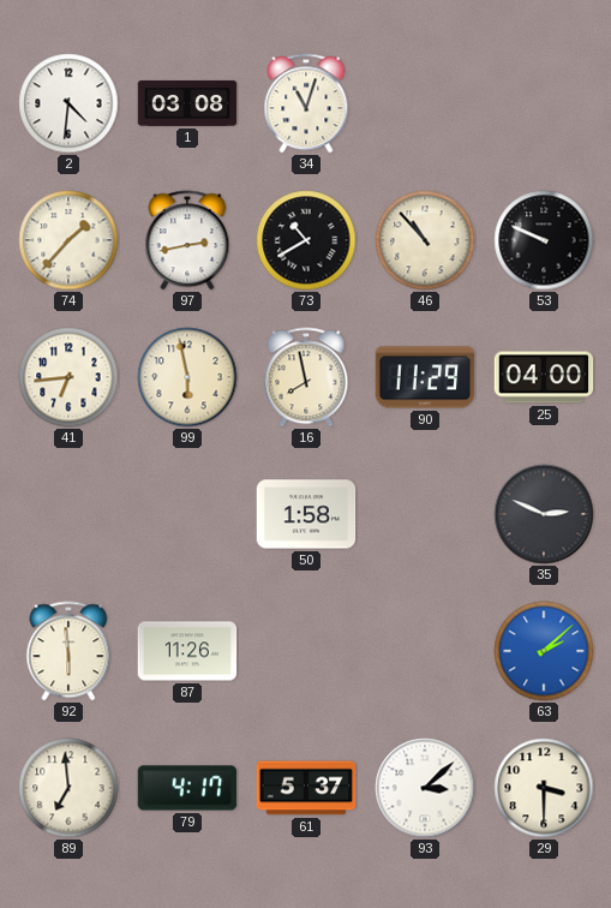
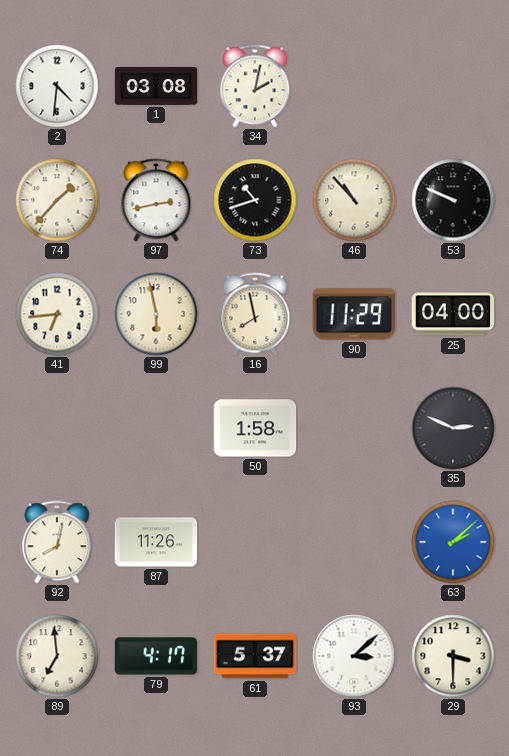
34: 11:03 -> 2:02 (255, 86)
73: 10:40 -> 10:42 (255, 200)
92: 5:59 -> 8:02 (57, 542)
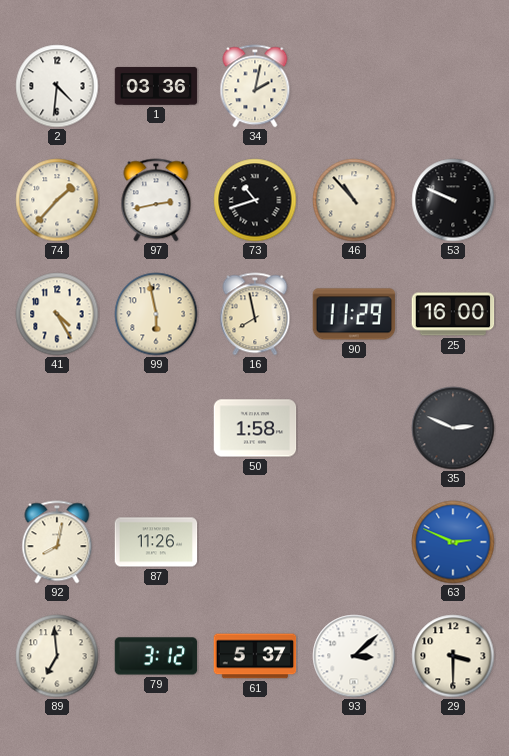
1: 03:08 -> 03:36 (156, 86)
41: 6:44 -> 4:25 (57, 314)
25: 04:00 -> 16:00 (453, 314)
63: 2:08 -> 2:49 (453, 542)
79: 4:17 -> 3:12 (156, 656)
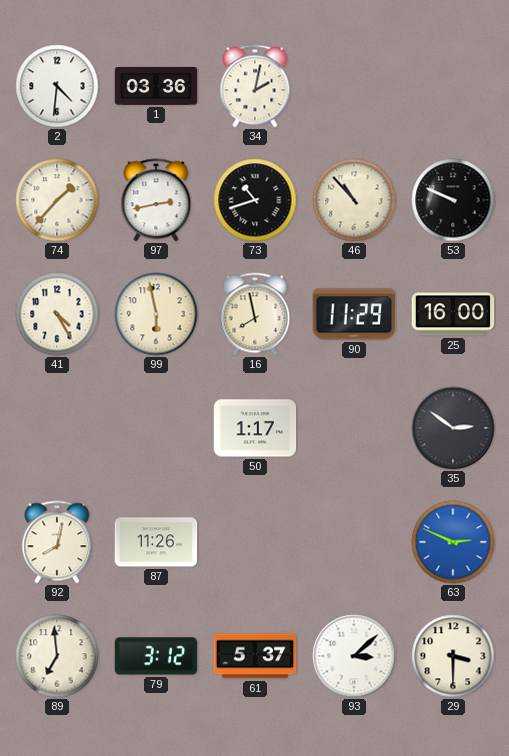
50: 1:58 -> 1:17 (255, 428)
35: 2:49 -> 2:51 (453, 428)
